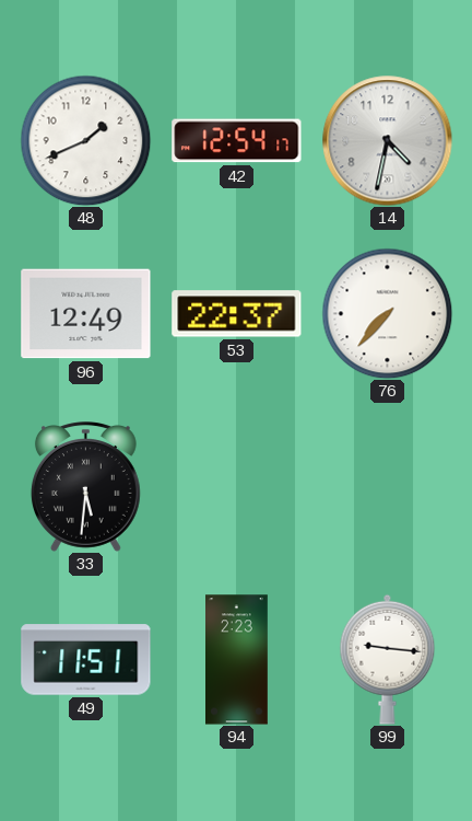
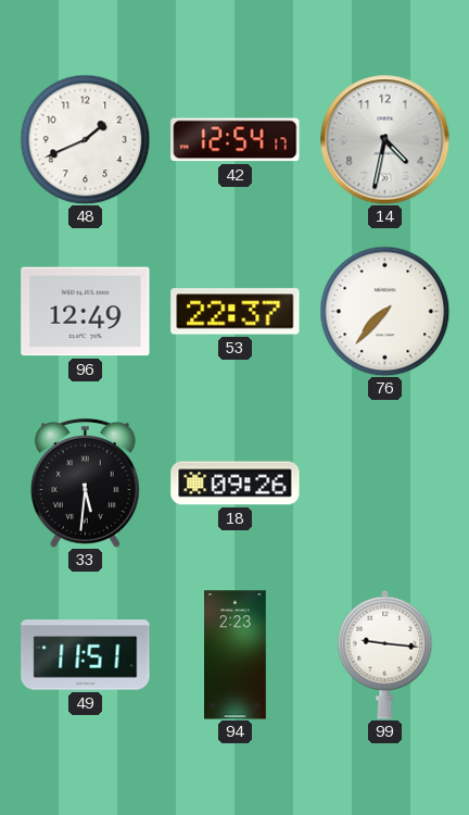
18: none -> 09:26 (236, 484)
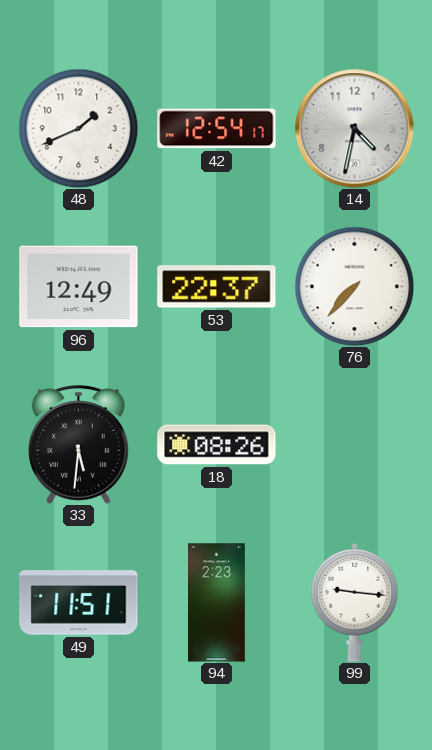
18: 09:26 -> 08:26 (217, 445)
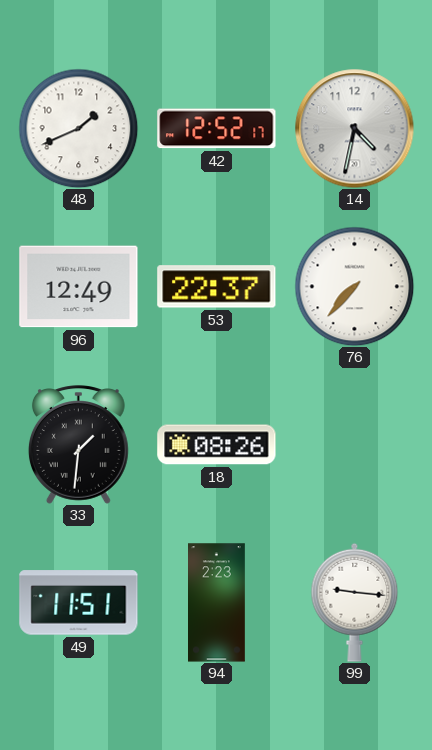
42: 12:54 -> 12:52 (217, 129)
33: 5:31 -> 1:31 (78, 445)
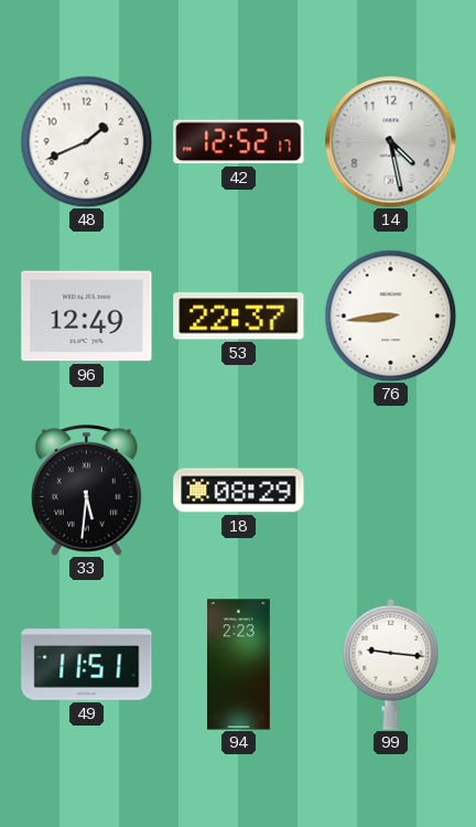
14: 4:32 -> 4:28 (391, 142)
76: 7:37 -> 8:44 (390, 315)
33: 1:31 -> 5:31 (86, 491)
18: 08:26 -> 08:29 (239, 491)
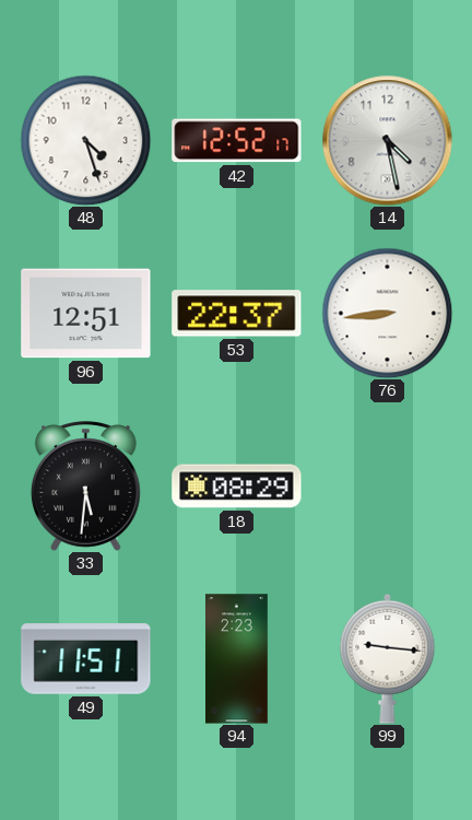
48: 1:41 -> 4:27 (85, 140)
96: 12:49 -> 12:51 (86, 314)
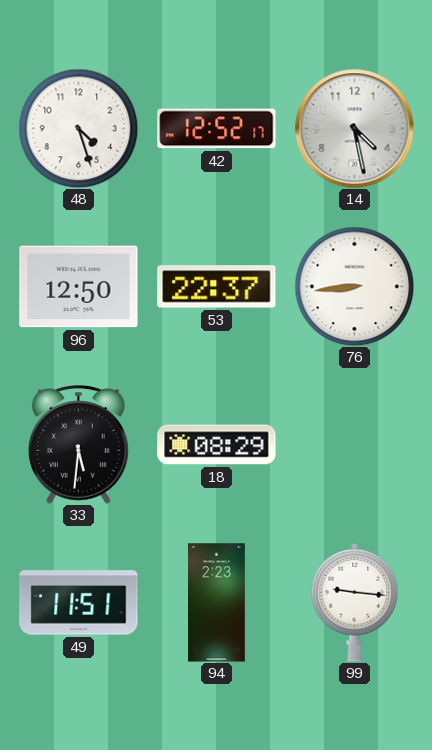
96: 12:51 -> 12:50 (79, 287)
